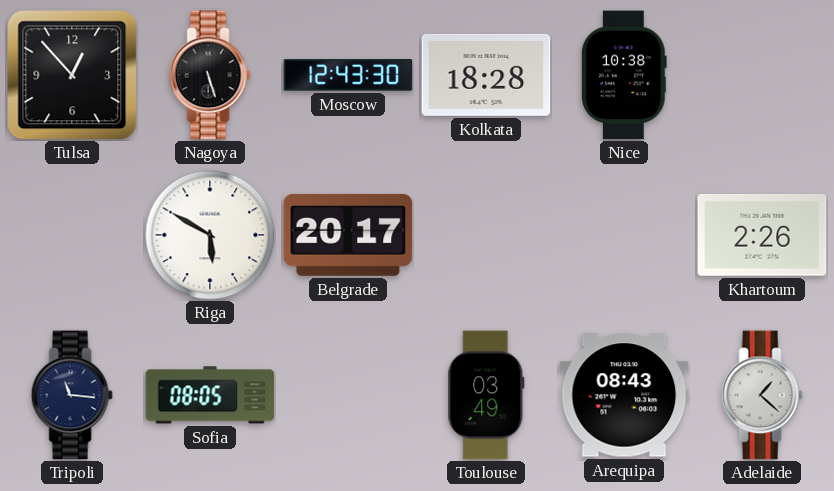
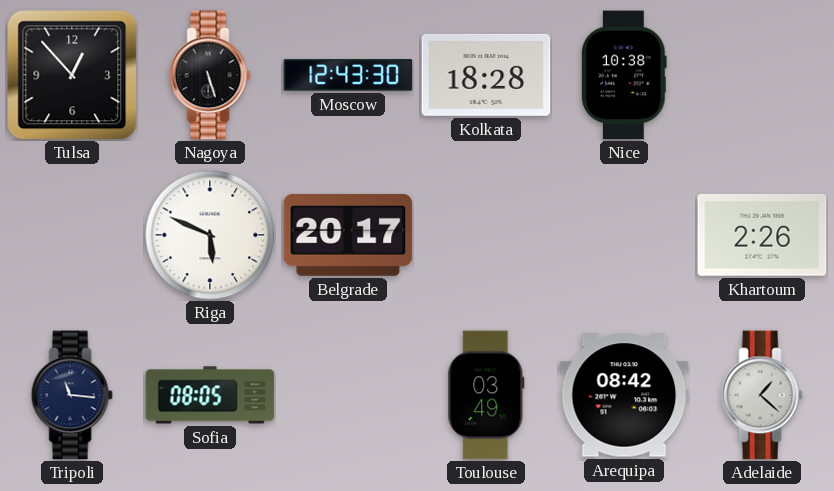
Riga: 5:50 -> 5:49 (210, 235)
Arequipa: 08:43 -> 08:42 (624, 395)
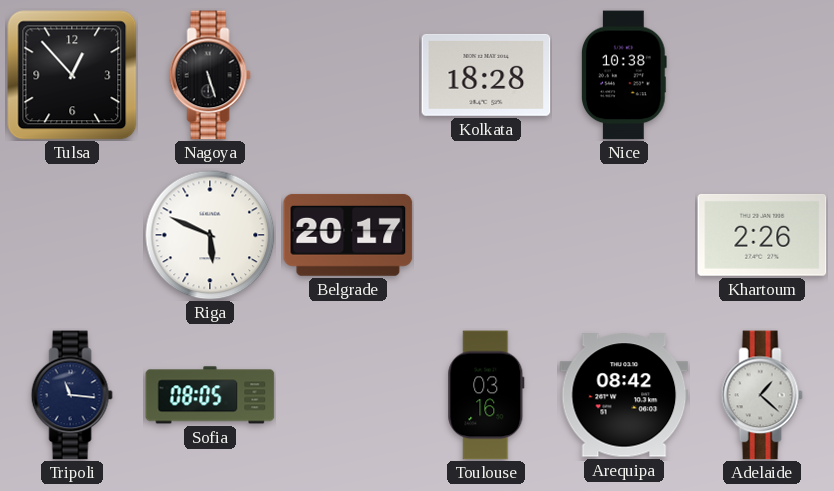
Moscow: 12:43 -> none (348, 75)
Toulouse: 03:49 -> 03:16 (486, 395)
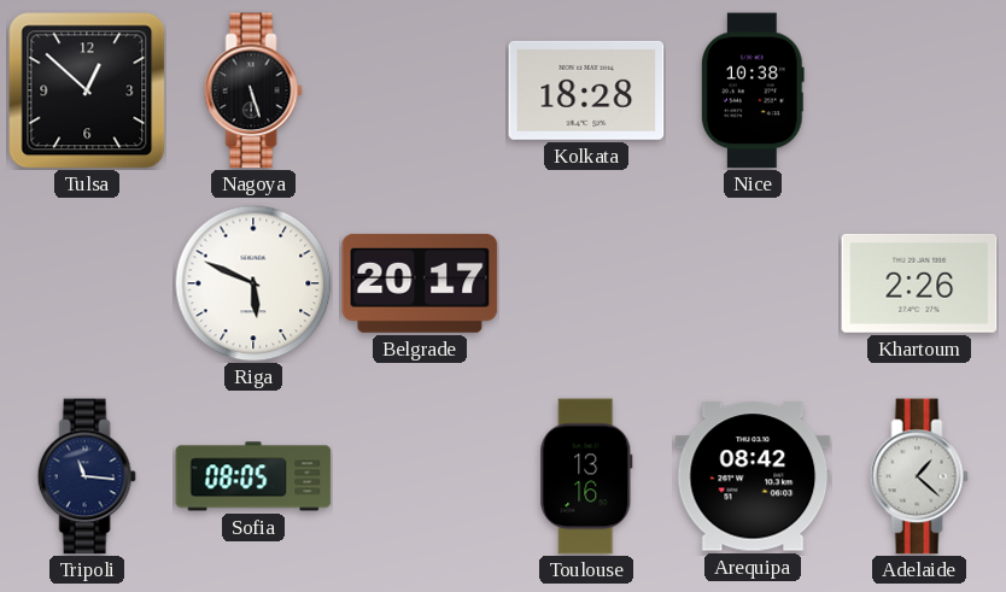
Tulsa: 12:53 -> 12:52 (87, 90)
Toulouse: 03:16 -> 13:16 (586, 476)
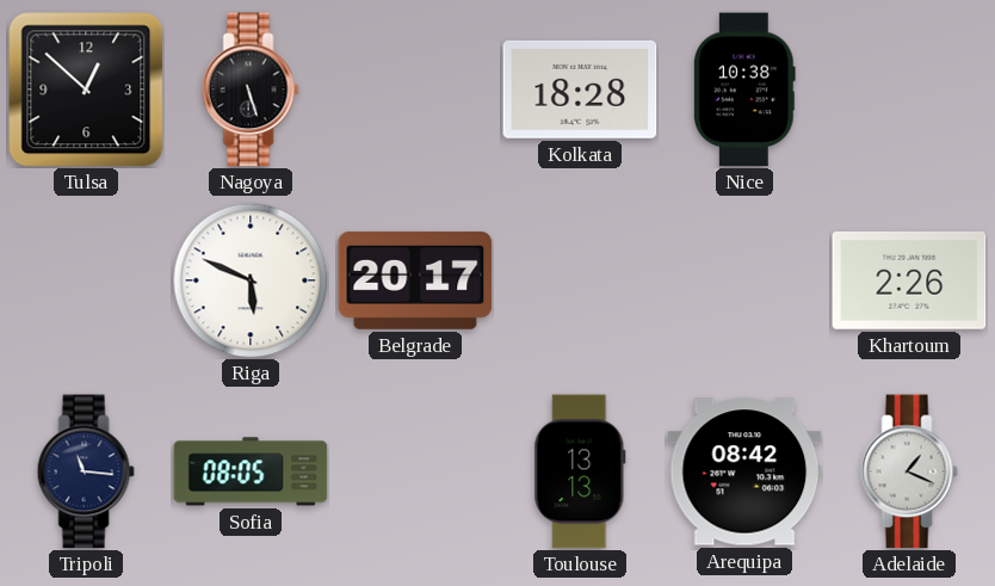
Toulouse: 13:16 -> 13:13 (580, 471)
Adelaide: 1:22 -> 1:19 (909, 471)
